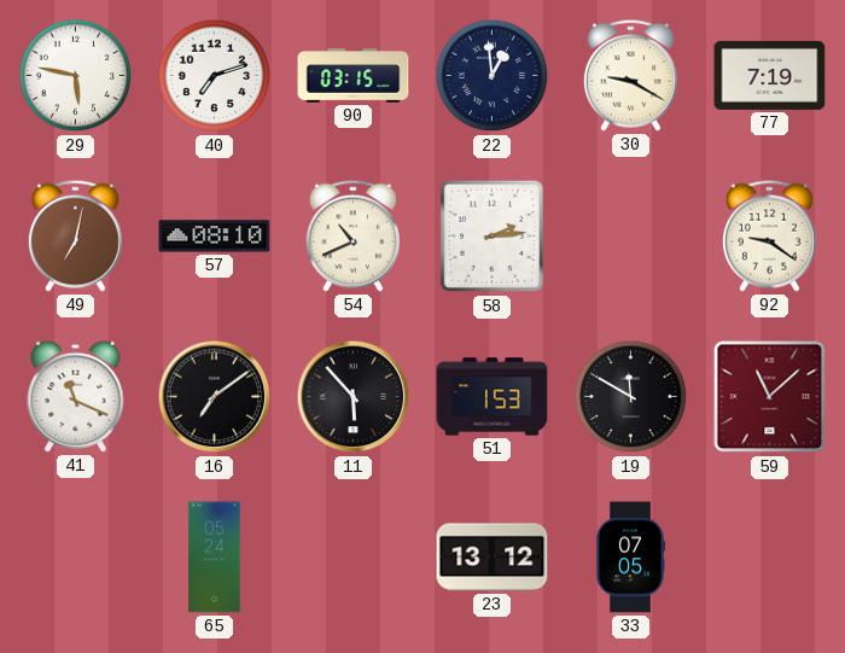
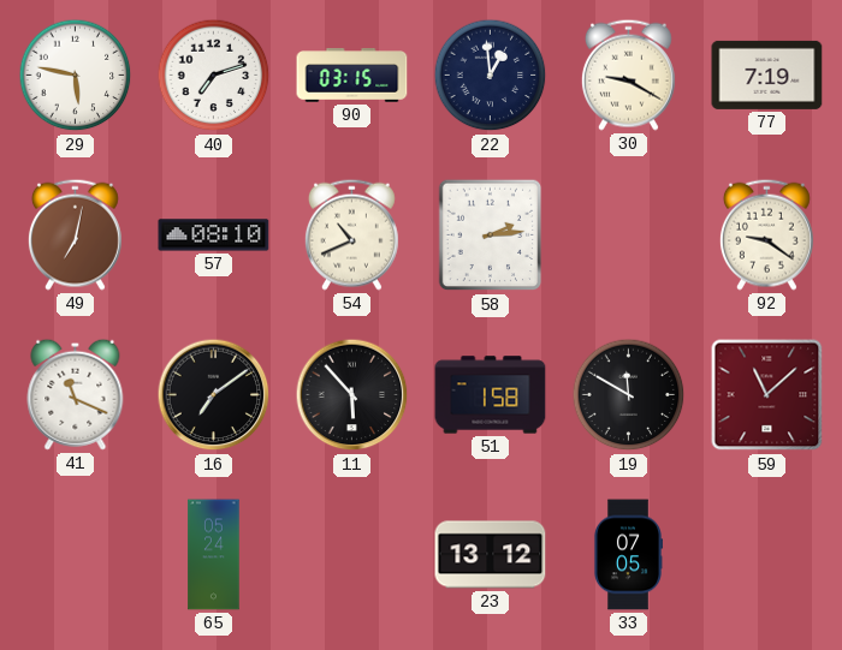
51: 1:53 -> 1:58 (491, 395)
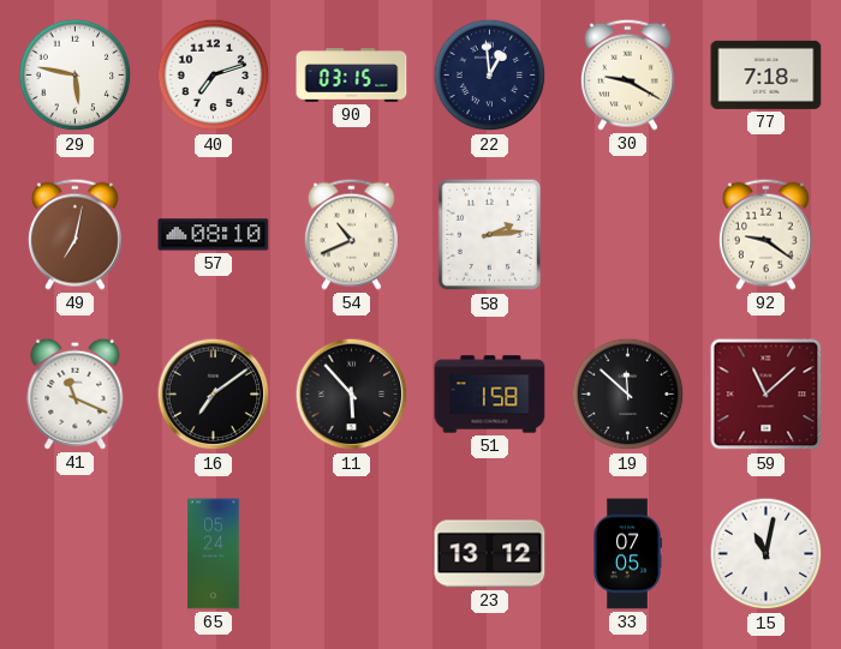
77: 7:19 -> 7:18 (767, 74)
19: 11:50 -> 11:52 (628, 395)
15: none -> 11:02 (767, 554)
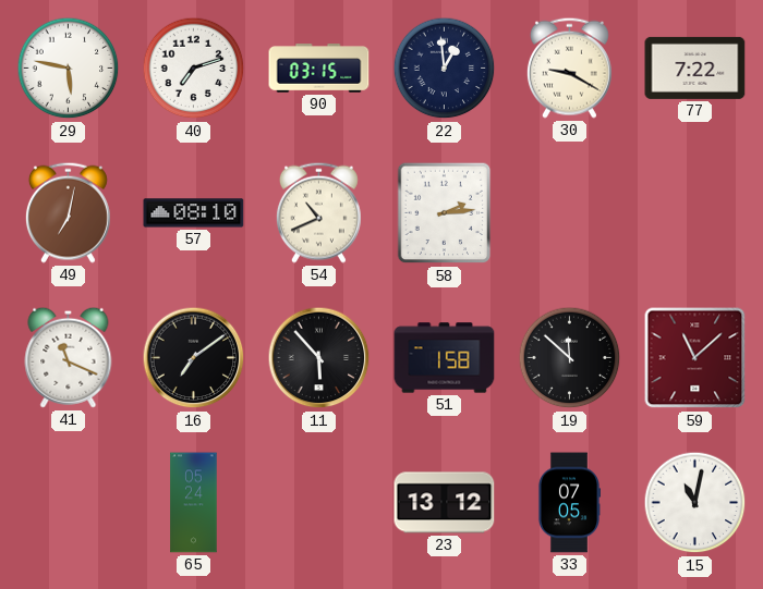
77: 7:18 -> 7:22 (695, 68)
92: 9:21 -> none (765, 234)
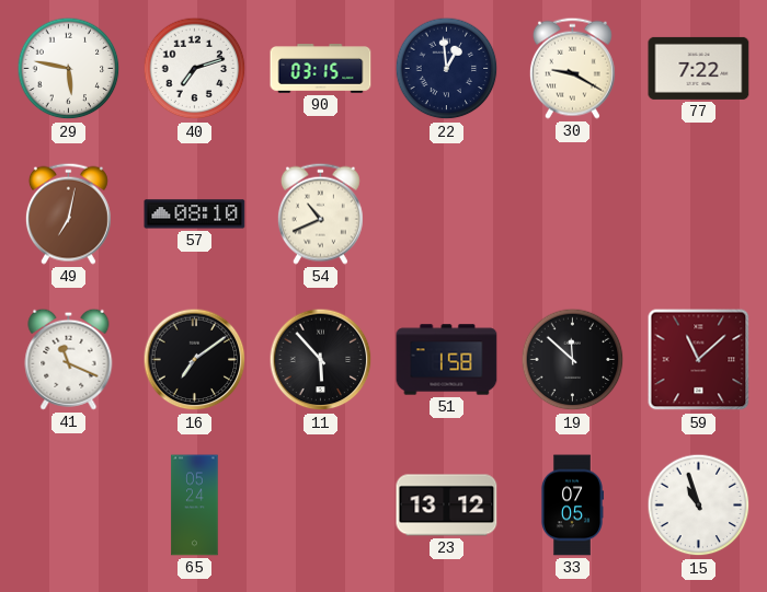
58: 2:14 -> none (445, 213)
15: 11:02 -> 10:57 (699, 506)
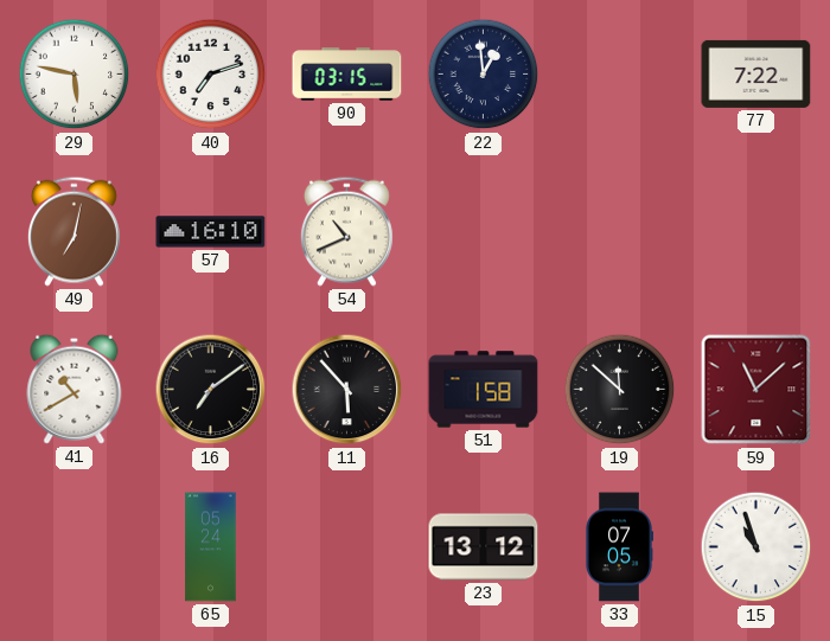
30: 9:20 -> none (572, 68)
57: 08:10 -> 16:10 (211, 232)
41: 11:19 -> 10:40 (75, 389)
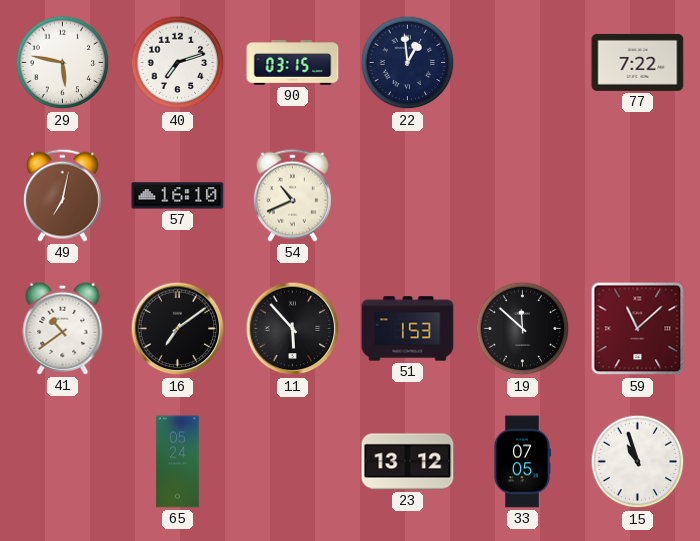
41: 10:40 -> 10:39 (63, 328)
51: 1:58 -> 1:53 (408, 329)
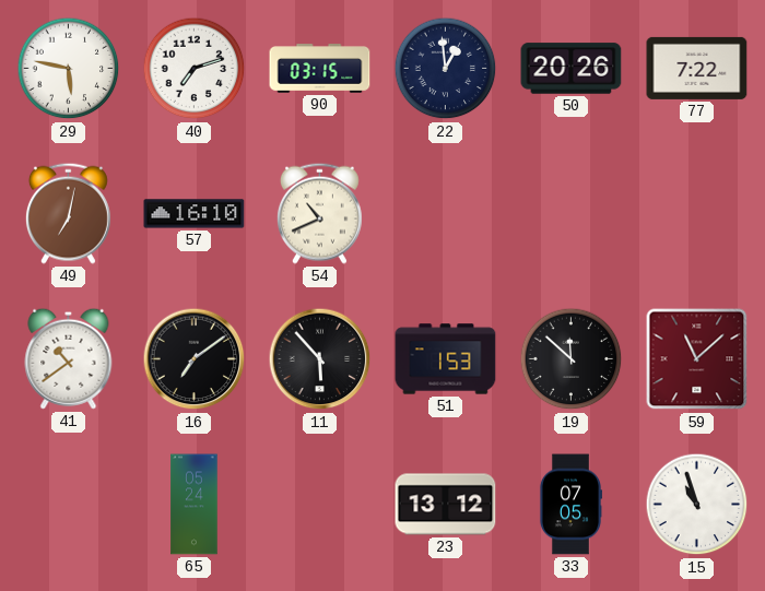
50: none -> 20:26 (572, 69)
